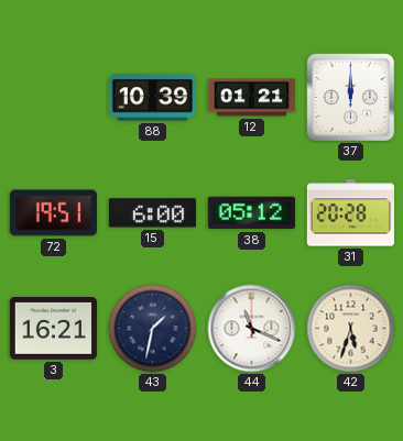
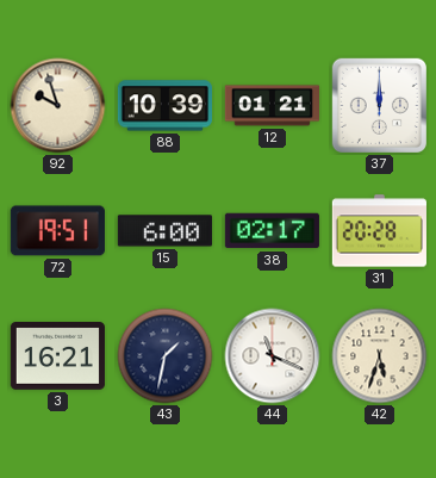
92: none -> 9:57 (58, 106)
38: 05:12 -> 02:17 (272, 231)
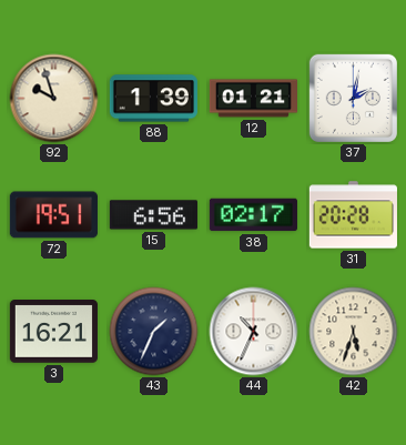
88: 10:39 -> 1:39 (153, 99)
37: 12:00 -> 2:02 (353, 98)
15: 6:00 -> 6:56 (153, 215)
43: 1:32 -> 1:34 (154, 332)
44: 11:19 -> 10:34 (254, 332)
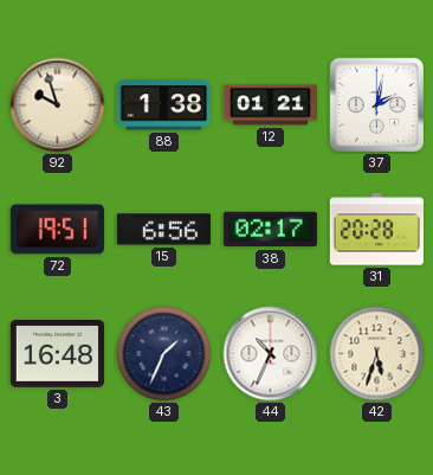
88: 1:39 -> 1:38 (163, 105)
3: 16:21 -> 16:48 (57, 354)
